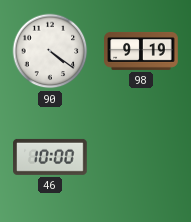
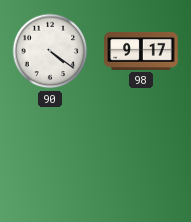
98: 9:19 -> 9:17 (141, 51)
46: 10:00 -> none (50, 157)
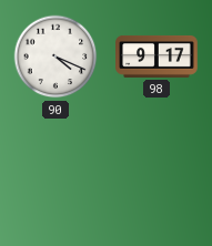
90: 4:21 -> 4:19 (55, 57)
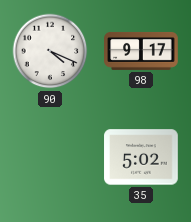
35: none -> 5:02 (141, 157)
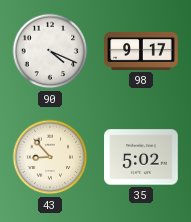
43: none -> 8:53 (50, 157)
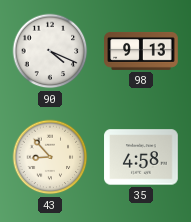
98: 9:17 -> 9:13 (141, 51)
35: 5:02 -> 4:58 (141, 157)
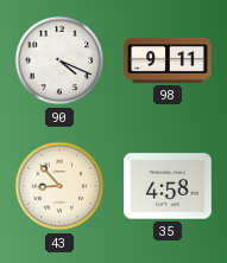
98: 9:13 -> 9:11 (168, 60)
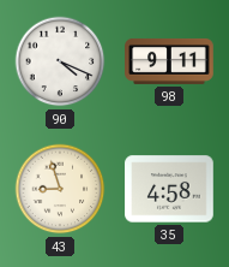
43: 8:53 -> 8:57 (60, 189)
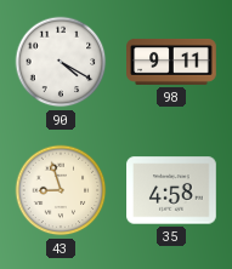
90: 4:19 -> 4:20 (61, 62)
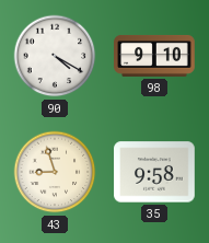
98: 9:11 -> 9:10 (154, 56)
35: 4:58 -> 9:58 (154, 172)
